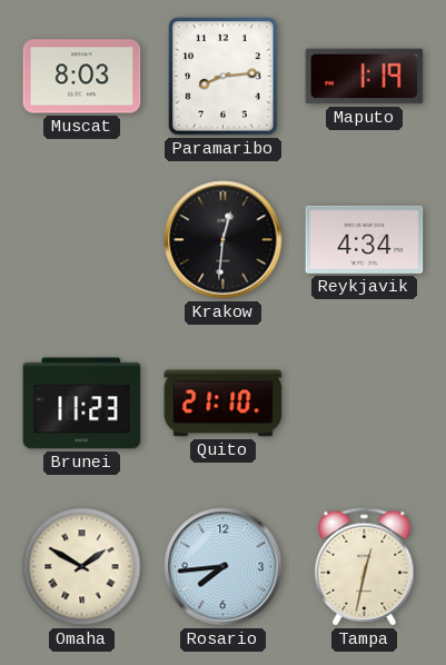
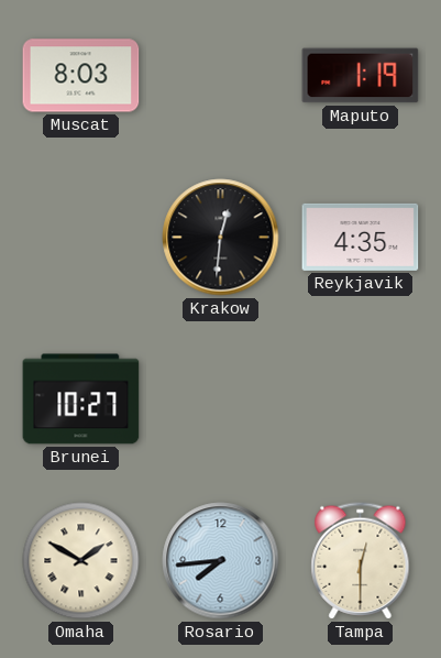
Paramaribo: 8:14 -> none (224, 77)
Reykjavik: 4:34 -> 4:35 (361, 237)
Brunei: 11:23 -> 10:27 (81, 399)
Quito: 21:10 -> none (224, 404)
Tampa: 12:32 -> 12:30 (361, 561)
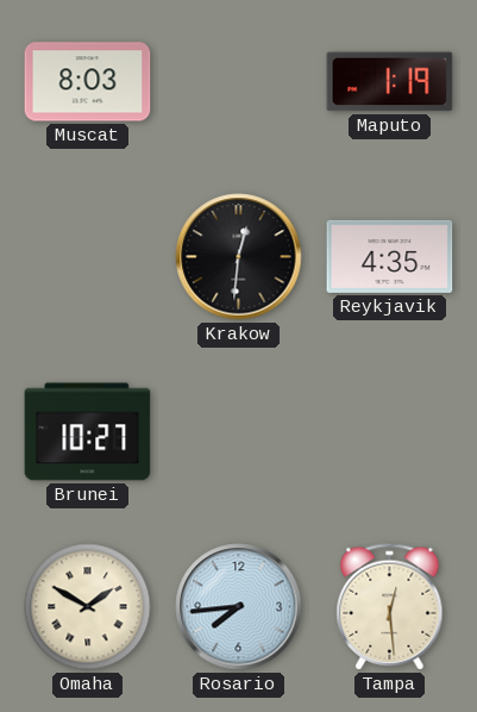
Tampa: 12:30 -> 12:29 (390, 607)
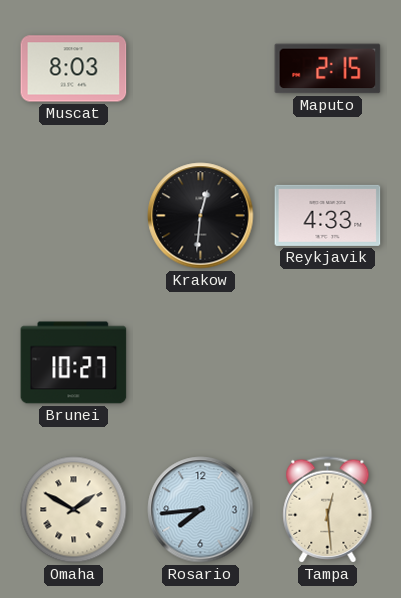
Maputo: 1:19 -> 2:15 (328, 69)
Reykjavik: 4:35 -> 4:33 (328, 215)
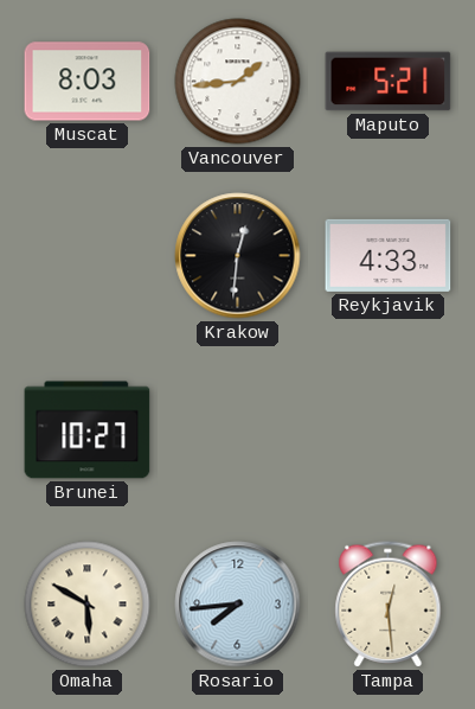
Vancouver: none -> 1:44 (238, 82)
Maputo: 2:15 -> 5:21 (389, 82)
Omaha: 1:50 -> 5:50 (88, 605)
